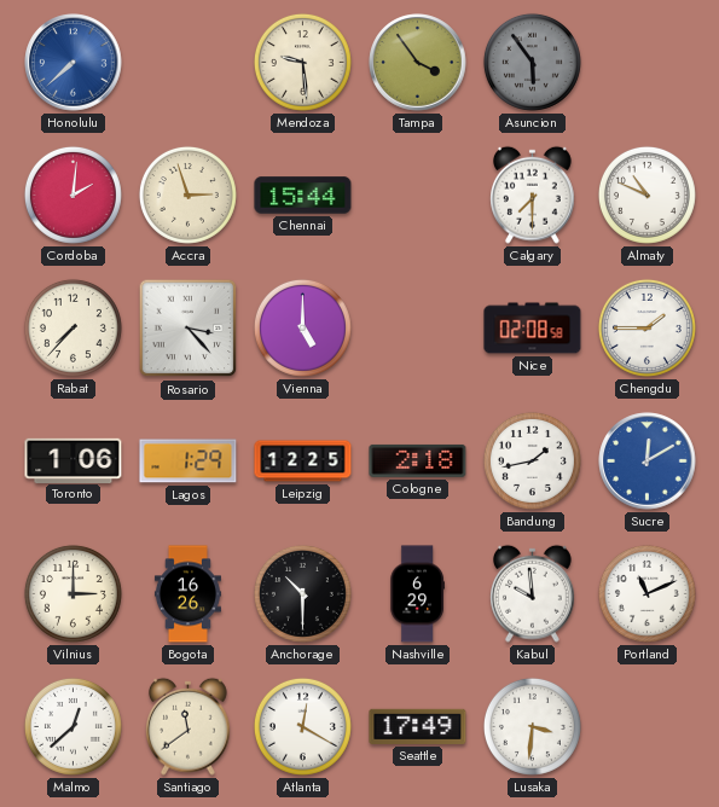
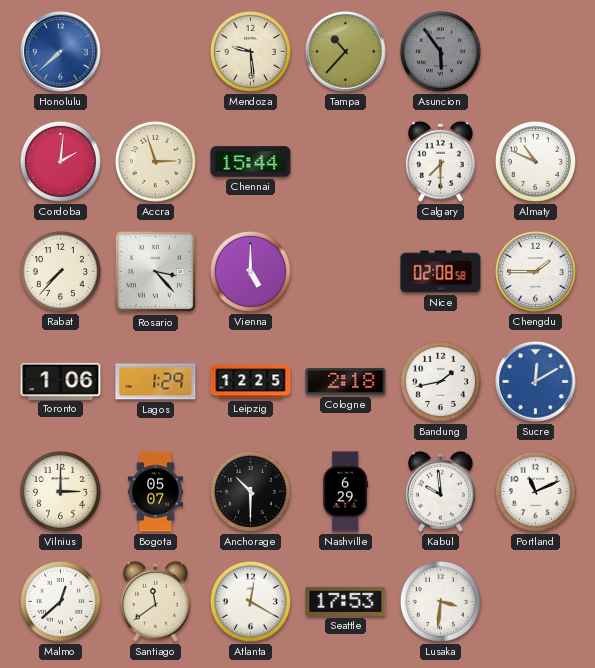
Tampa: 3:54 -> 10:37 (346, 52)
Bogota: 16:26 -> 05:07 (155, 492)
Seattle: 17:49 -> 17:53 (346, 601)
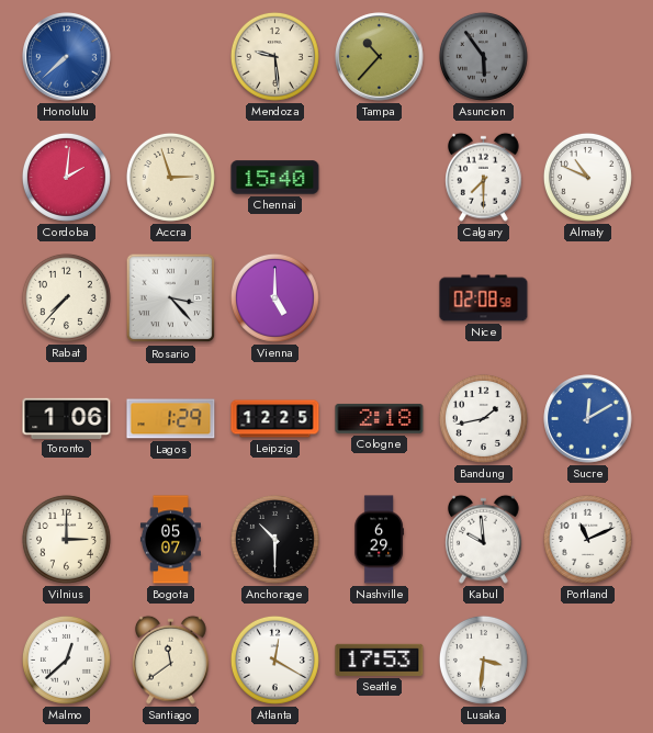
Chennai: 15:44 -> 15:40 (275, 178)
Chengdu: 1:45 -> none (535, 271)
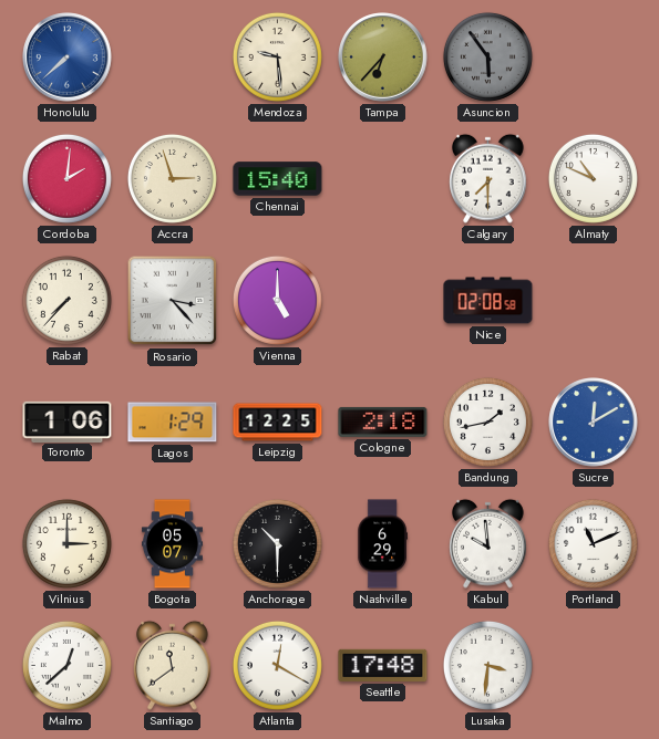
Tampa: 10:37 -> 6:37 (383, 58)
Seattle: 17:53 -> 17:48 (383, 665)
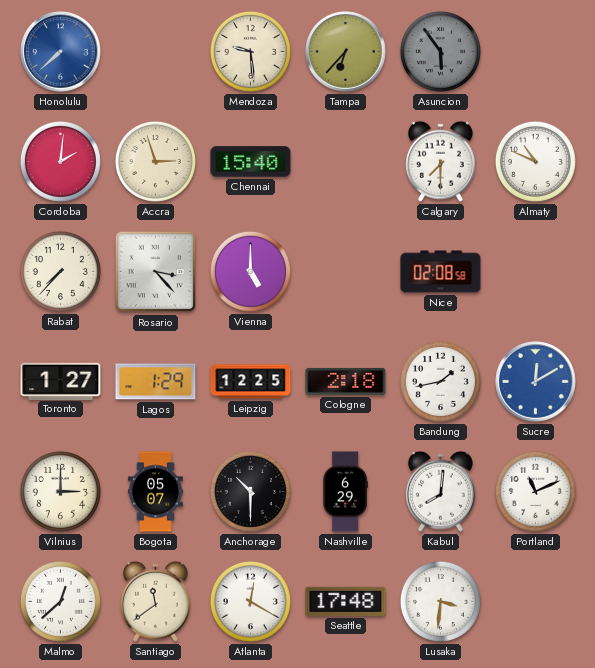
Toronto: 1:06 -> 1:27 (61, 381)
Kabul: 9:59 -> 8:01 (441, 491)
